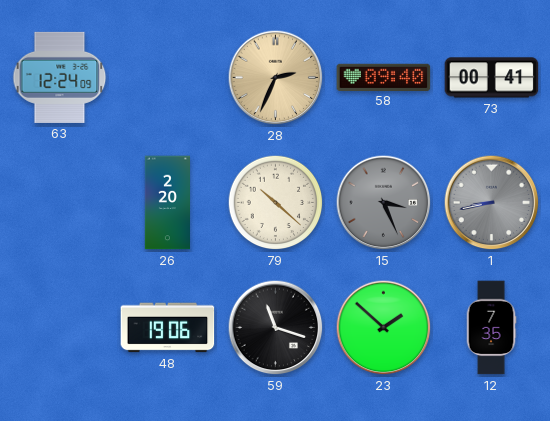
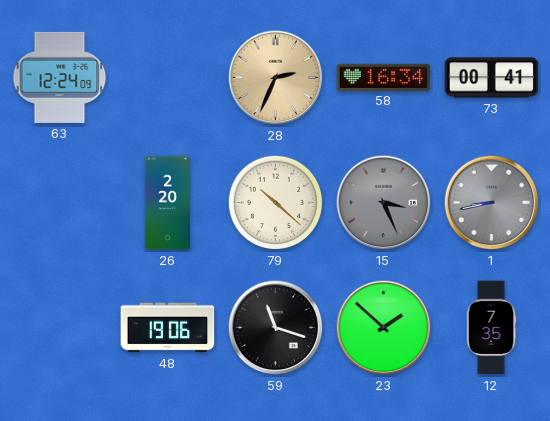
58: 09:40 -> 16:34 (384, 77)
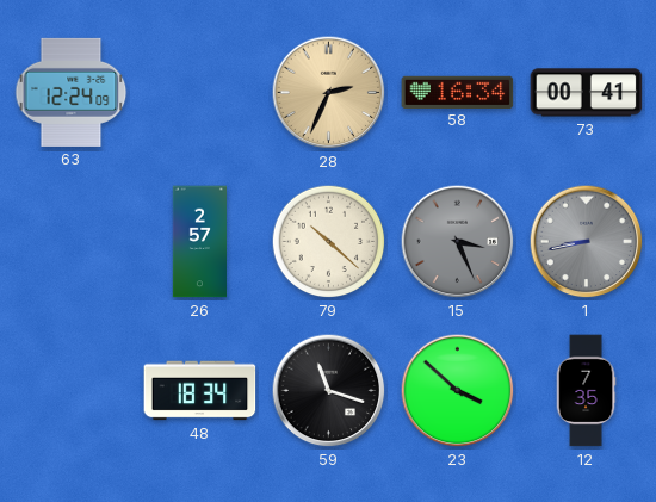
26: 2:20 -> 2:57 (199, 242)
48: 19:06 -> 18:34 (200, 391)
23: 1:52 -> 3:52 (458, 391)
